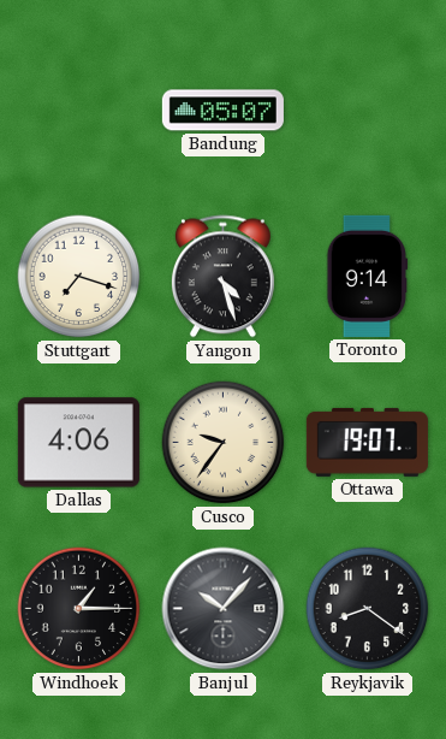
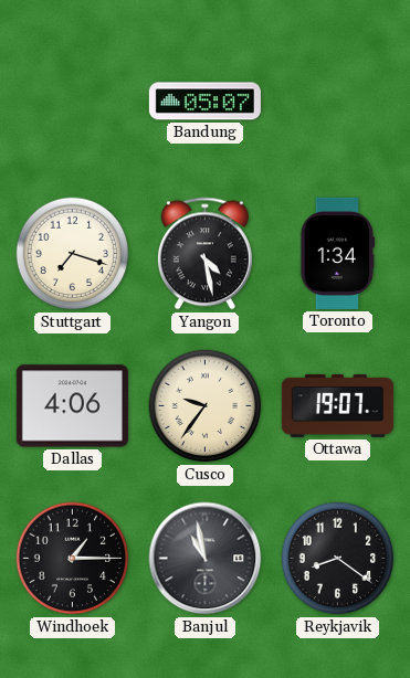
Yangon: 4:27 -> 4:28 (204, 254)
Toronto: 9:14 -> 1:34 (338, 253)
Banjul: 10:07 -> 10:58 (206, 559)
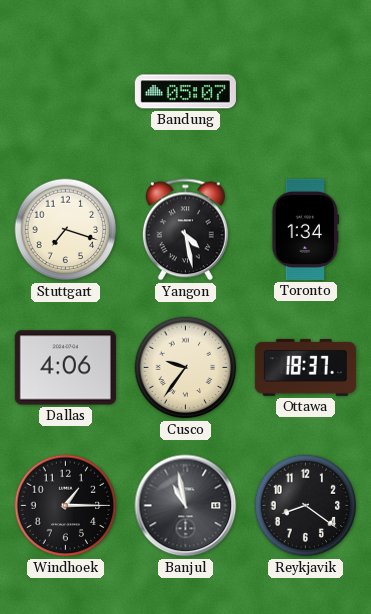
Ottawa: 19:07 -> 18:37 (305, 367)
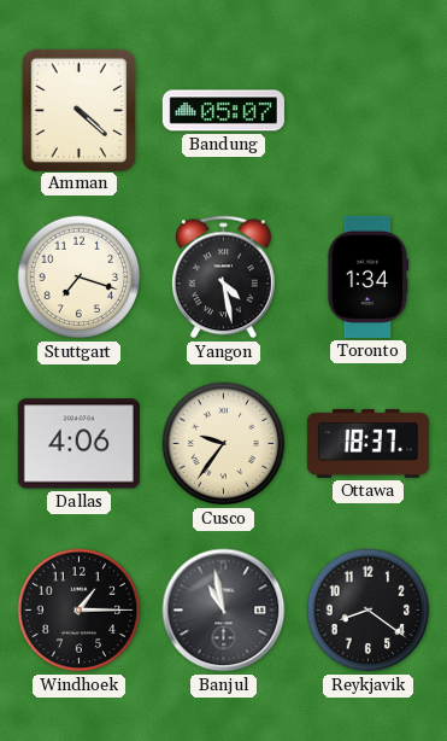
Amman: none -> 4:22 (78, 110)
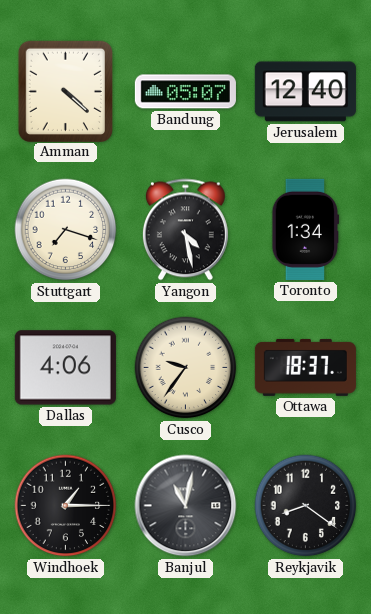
Jerusalem: none -> 12:40 (305, 92)
Banjul: 10:58 -> 11:02 (186, 506)
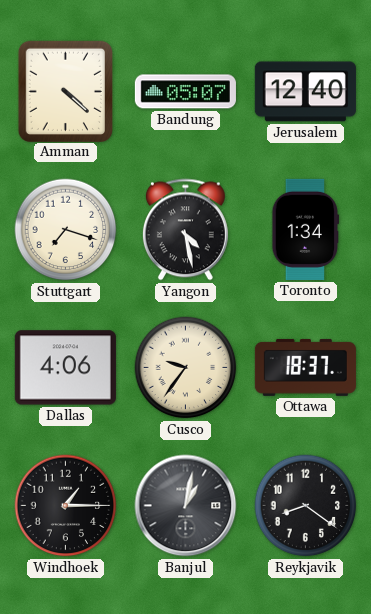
Banjul: 11:02 -> 1:02 (186, 506)
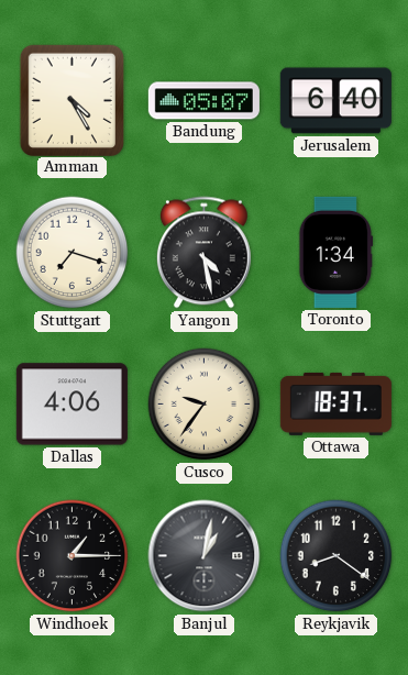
Amman: 4:22 -> 4:25 (71, 100)
Jerusalem: 12:40 -> 6:40 (335, 101)
